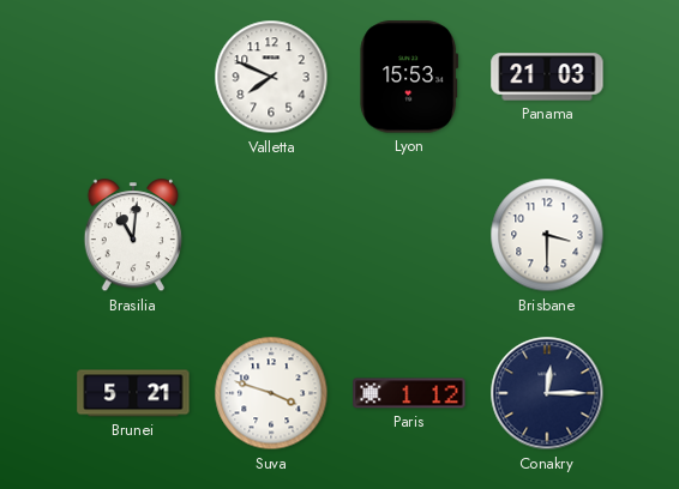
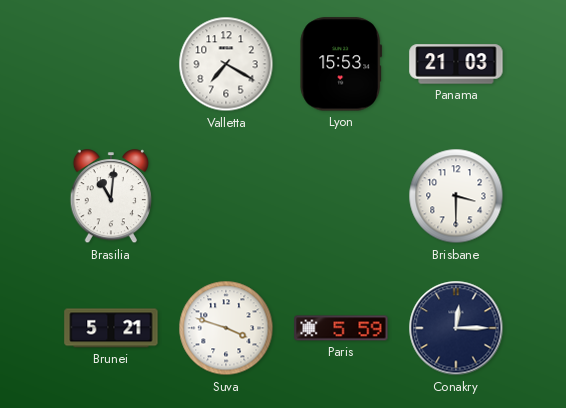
Valletta: 7:49 -> 7:20 (226, 64)
Paris: 1:12 -> 5:59 (341, 328)
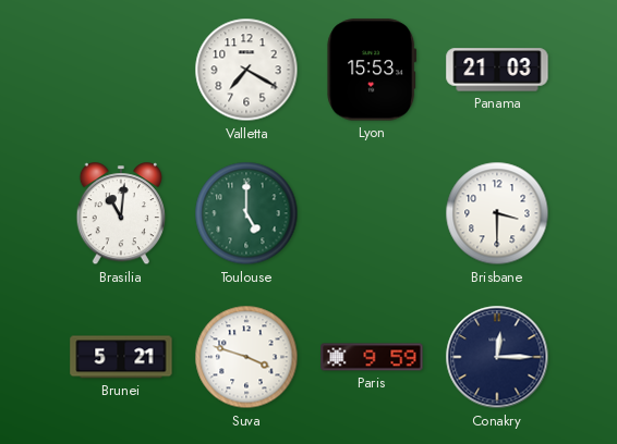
Toulouse: none -> 5:00 (246, 213)
Paris: 5:59 -> 9:59 (372, 357)
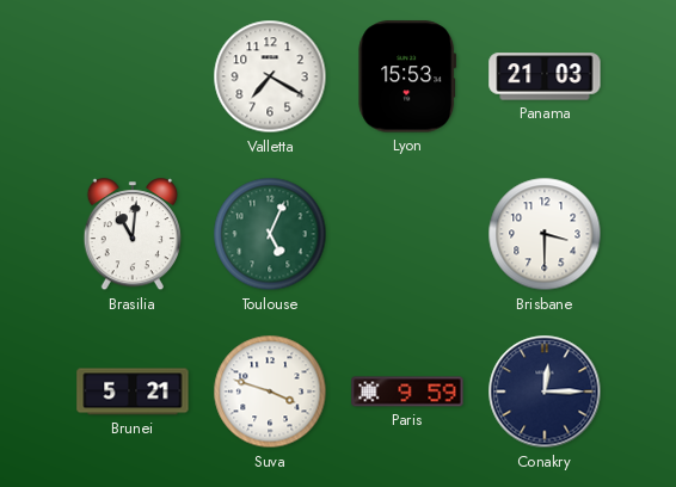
Toulouse: 5:00 -> 5:04 (270, 234)
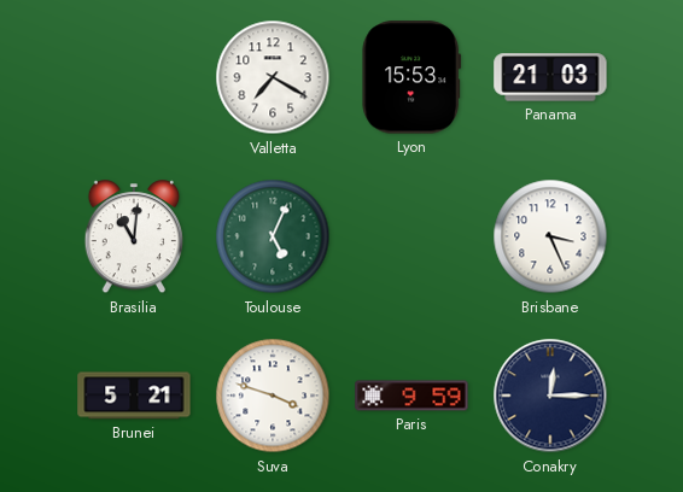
Brisbane: 3:30 -> 3:26 (550, 236)
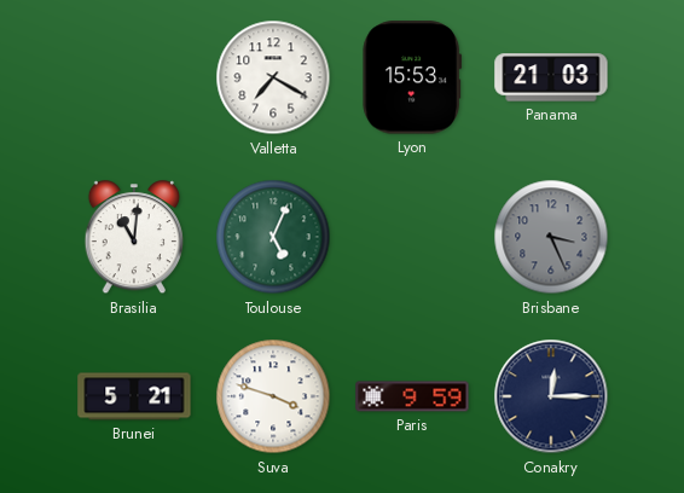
Brisbane dial: white -> grey (551, 237)
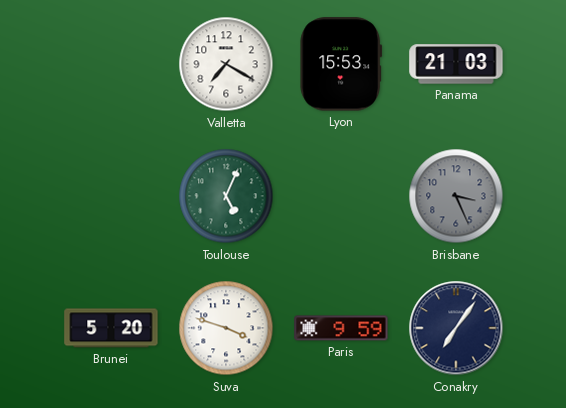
Brasilia: 11:01 -> none (133, 238)
Brunei: 5:21 -> 5:20 (111, 328)
Conakry: 12:15 -> 7:06 (456, 328)
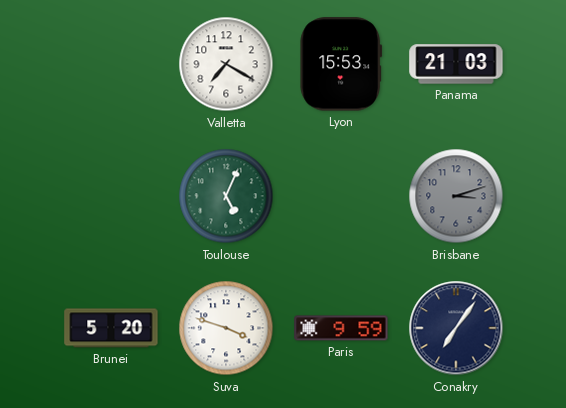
Brisbane: 3:26 -> 3:12 (456, 196)
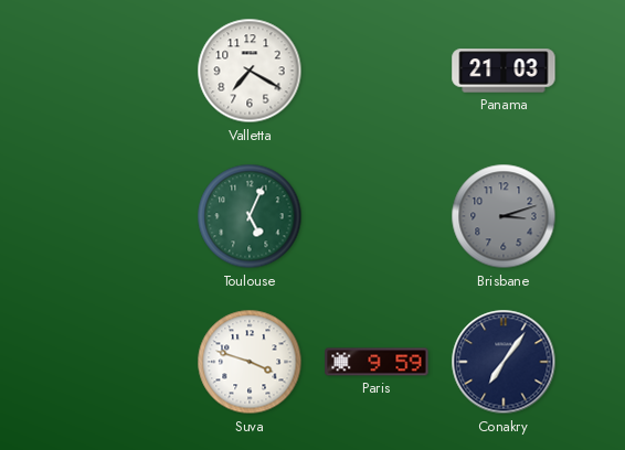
Lyon: 15:53 -> none (341, 64)
Brunei: 5:20 -> none (111, 328)
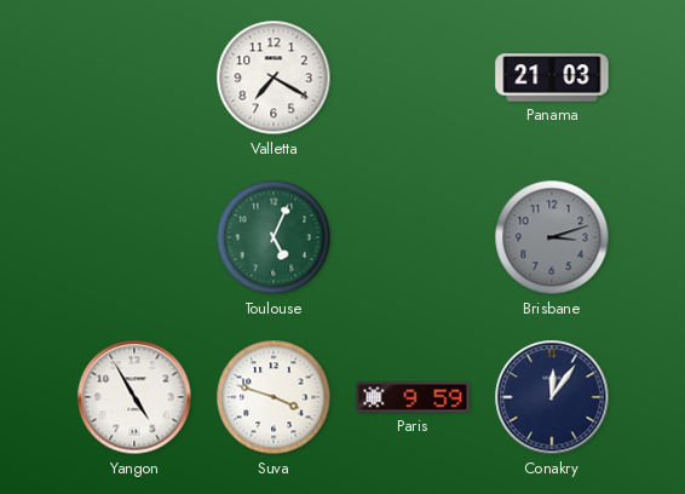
Yangon: none -> 4:55 (134, 397)
Conakry: 7:06 -> 12:06 (552, 397)
